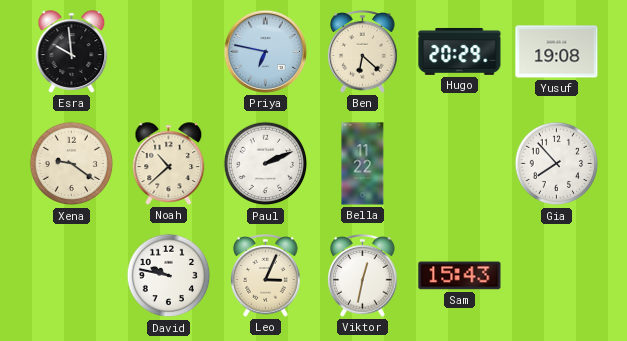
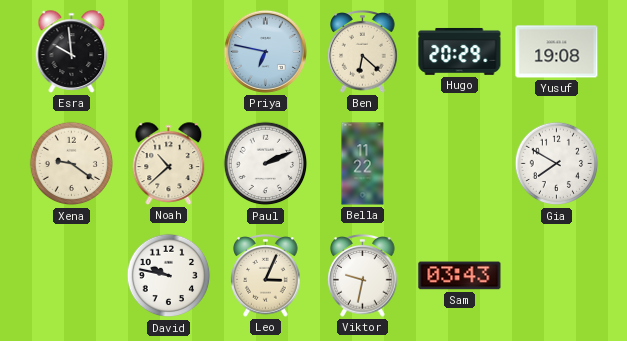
Gia: 7:53 -> 7:50 (557, 164)
Viktor: 12:32 -> 9:32 (363, 276)
Sam: 15:43 -> 03:43 (460, 276)
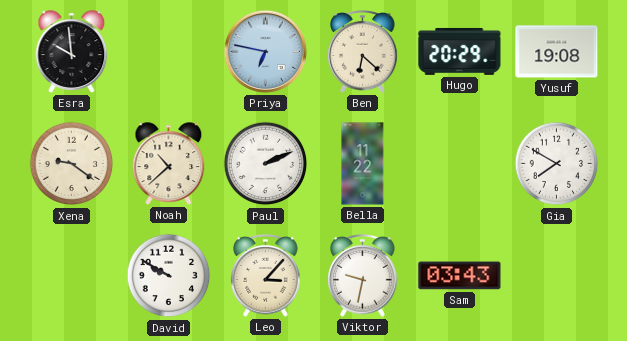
David: 9:47 -> 9:50 (169, 276)
Leo: 3:04 -> 3:07 (266, 276)
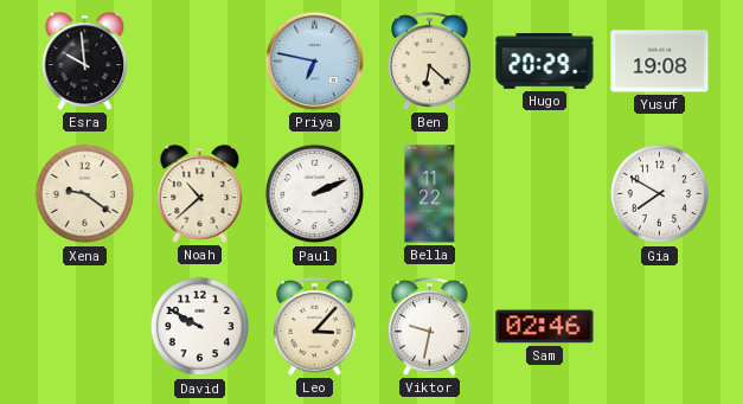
Sam: 03:43 -> 02:46 (545, 327)
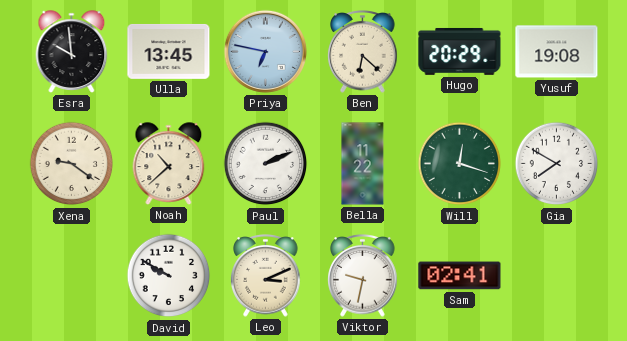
Ulla: none -> 13:45 (169, 51)
Will: none -> 12:18 (460, 164)
Leo: 3:07 -> 3:11 (266, 276)
Sam: 02:46 -> 02:41 (460, 276)
